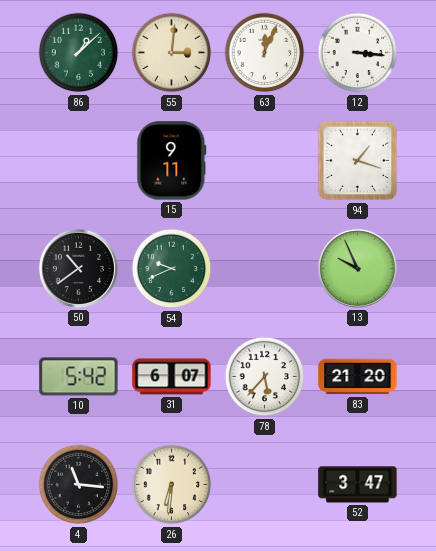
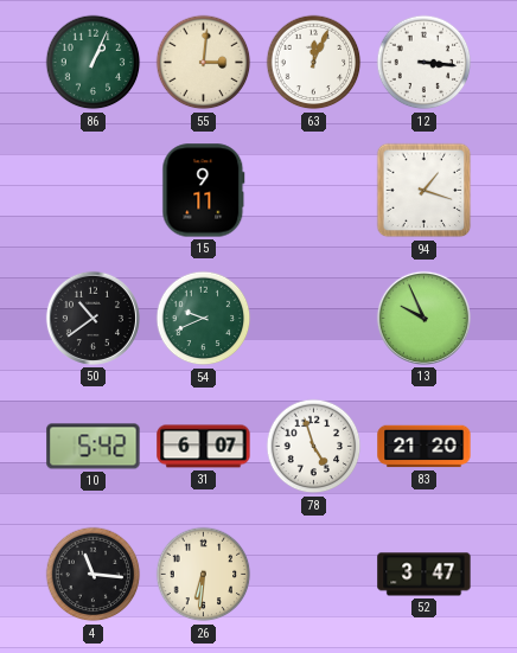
86: 1:08 -> 1:04 (94, 63)
78: 5:37 -> 4:57 (314, 447)
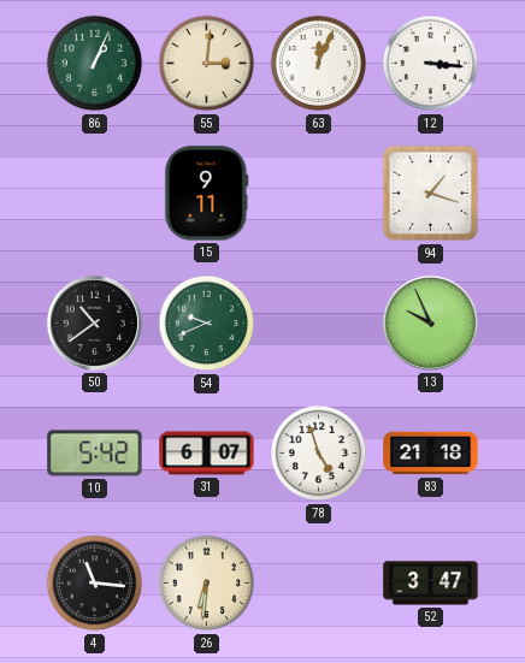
83: 21:20 -> 21:18 (431, 454)
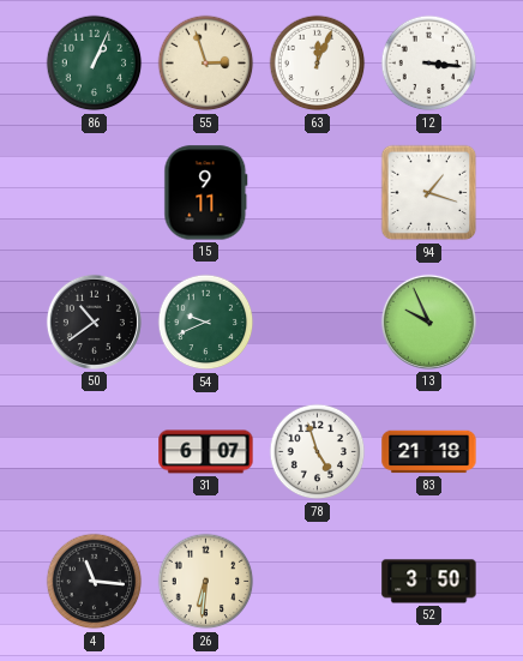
55: 3:01 -> 2:57 (206, 64)
10: 5:42 -> none (95, 454)
52: 3:47 -> 3:50 (429, 582)
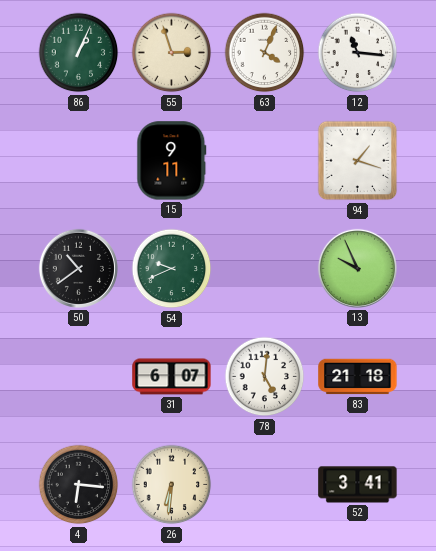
63: 12:04 -> 4:04 (265, 53)
12: 3:16 -> 11:16 (358, 53)
78: 4:57 -> 5:01 (265, 377)
4: 11:16 -> 6:16 (79, 485)
52: 3:50 -> 3:41 (358, 485)
